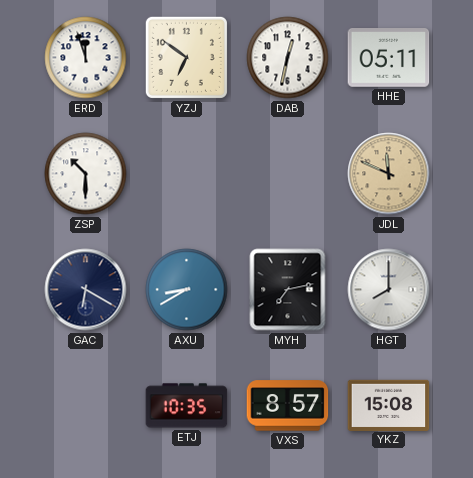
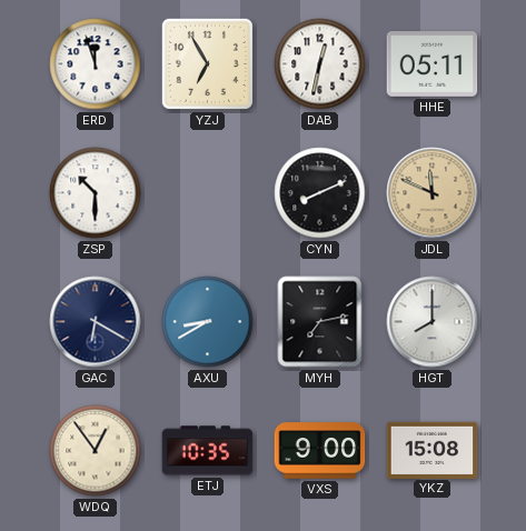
YZJ: 6:51 -> 6:55 (207, 63)
CYN: none -> 8:11 (320, 193)
WDQ: none -> 12:54 (96, 451)
VXS: 8:57 -> 9:00 (320, 451)
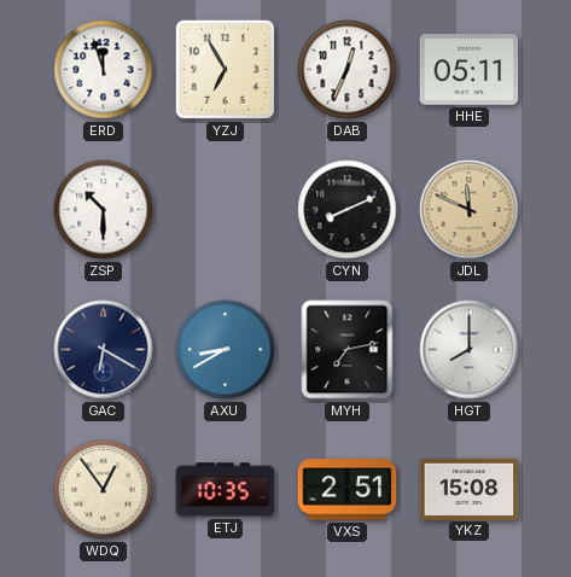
DAB: 12:32 -> 12:34 (348, 70)
VXS: 9:00 -> 2:51 (348, 490)
